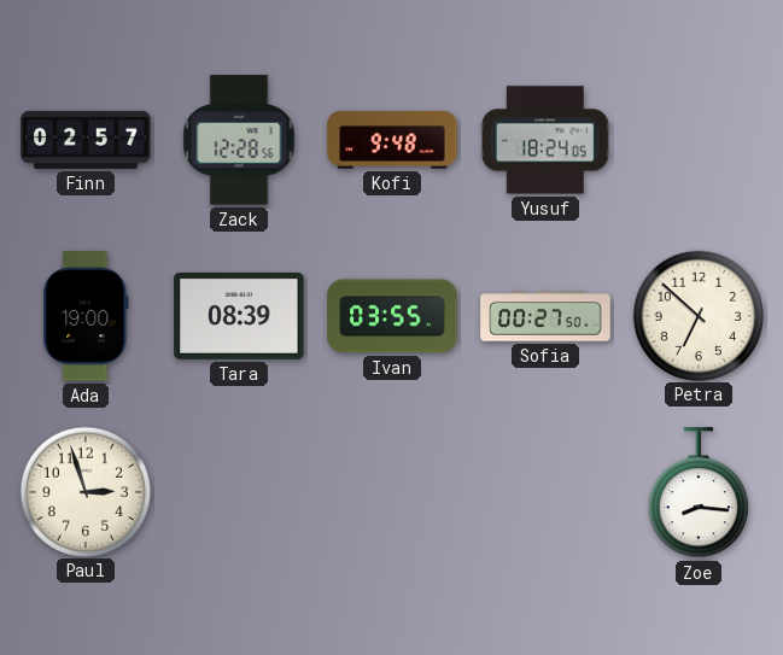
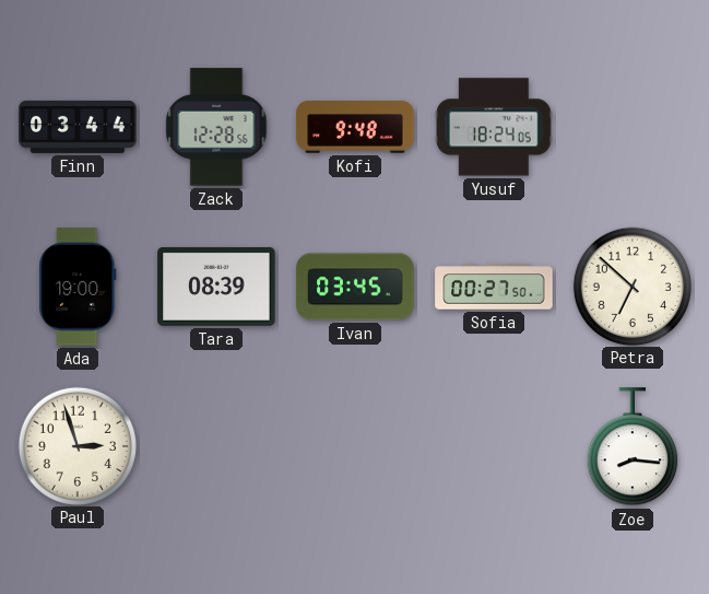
Finn: 02:57 -> 03:44 (78, 127)
Ivan: 03:55 -> 03:45 (355, 287)
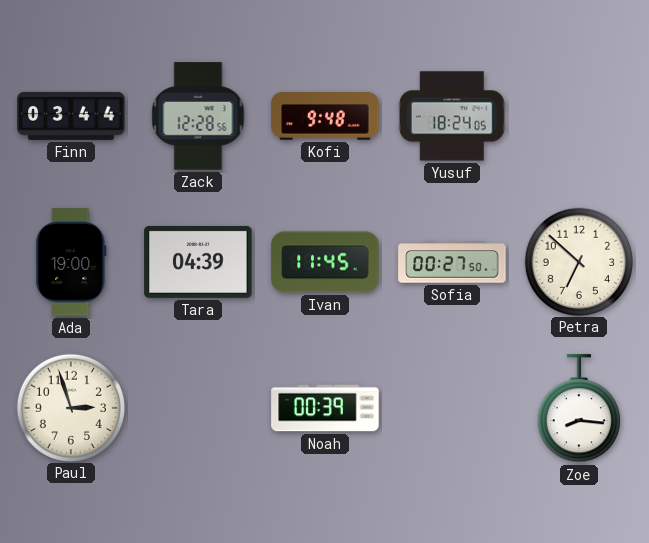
Tara: 08:39 -> 04:39 (198, 262)
Ivan: 03:45 -> 11:45 (325, 262)
Noah: none -> 00:39 (325, 408)
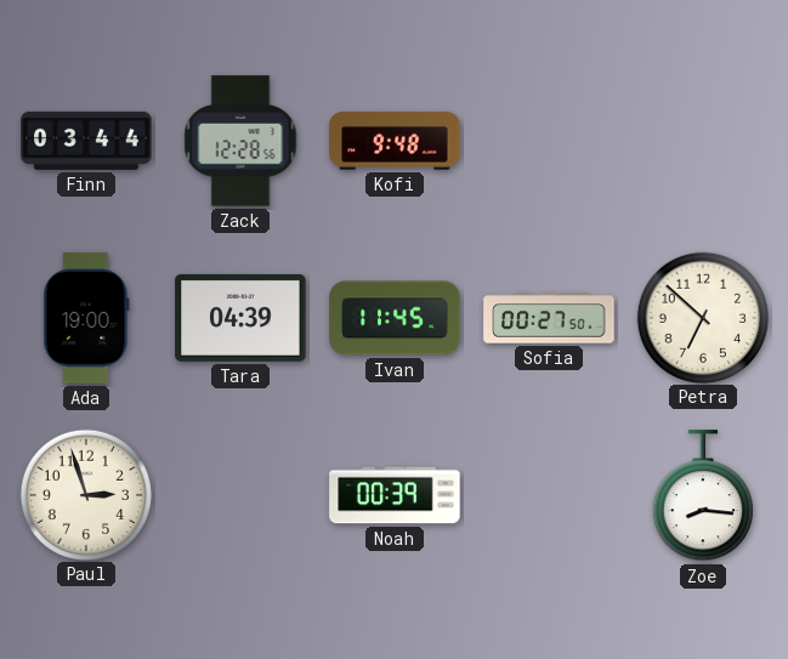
Yusuf: 18:24 -> none (452, 116)
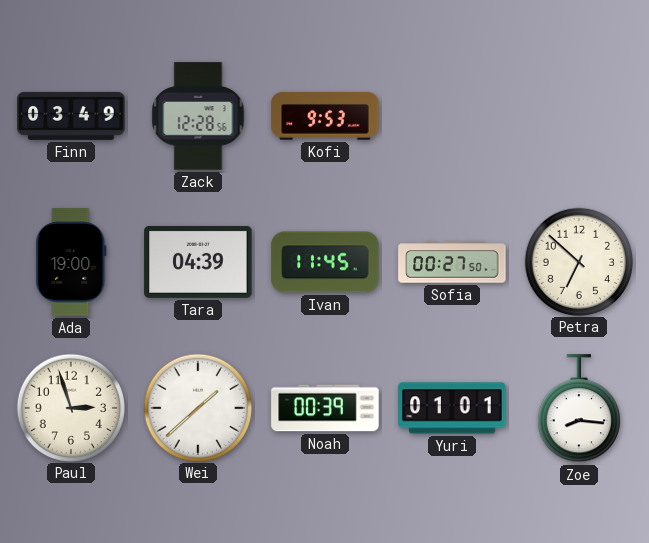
Finn: 03:44 -> 03:49 (71, 116)
Kofi: 9:48 -> 9:53 (325, 116)
Wei: none -> 1:38 (197, 407)
Yuri: none -> 01:01 (452, 408)
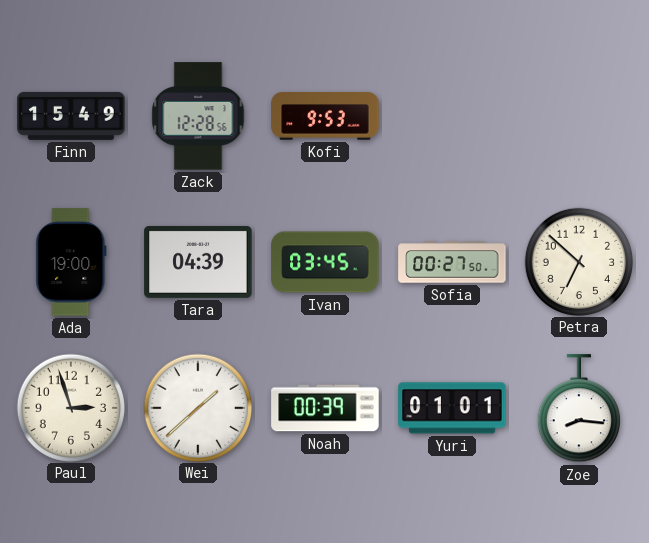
Finn: 03:49 -> 15:49 (71, 116)
Ivan: 11:45 -> 03:45 (325, 262)
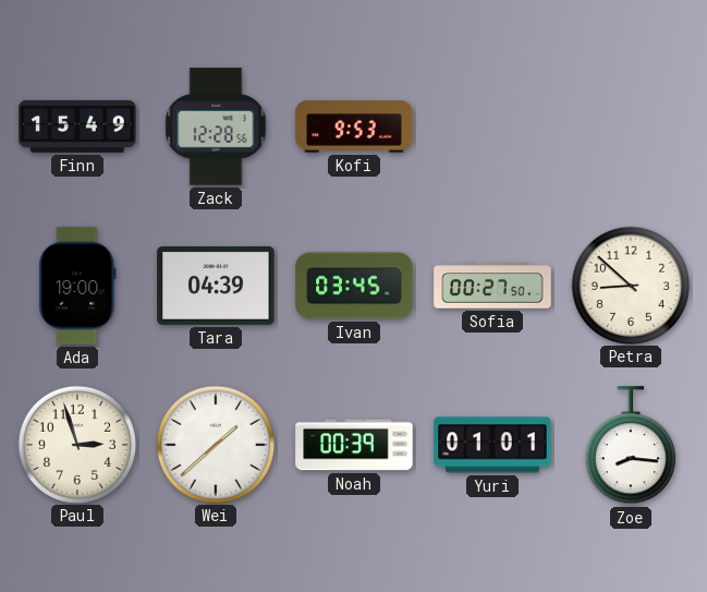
Petra: 6:52 -> 8:52 (630, 285)
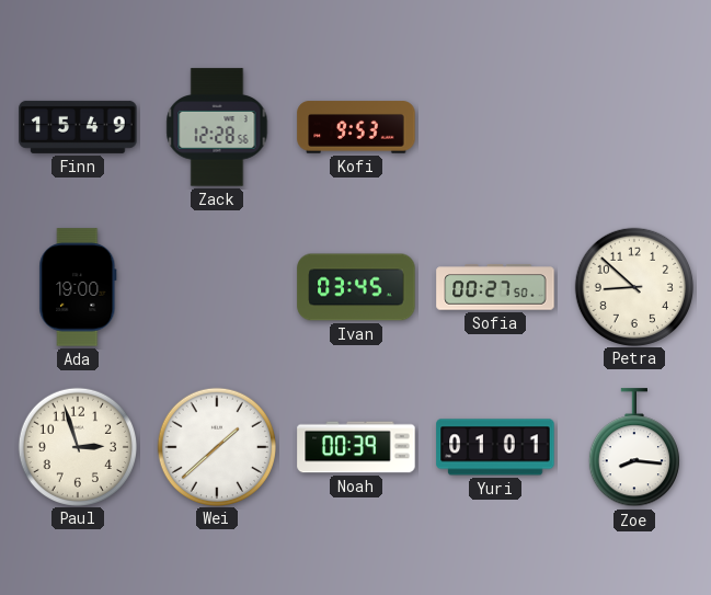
Tara: 04:39 -> none (216, 286)
